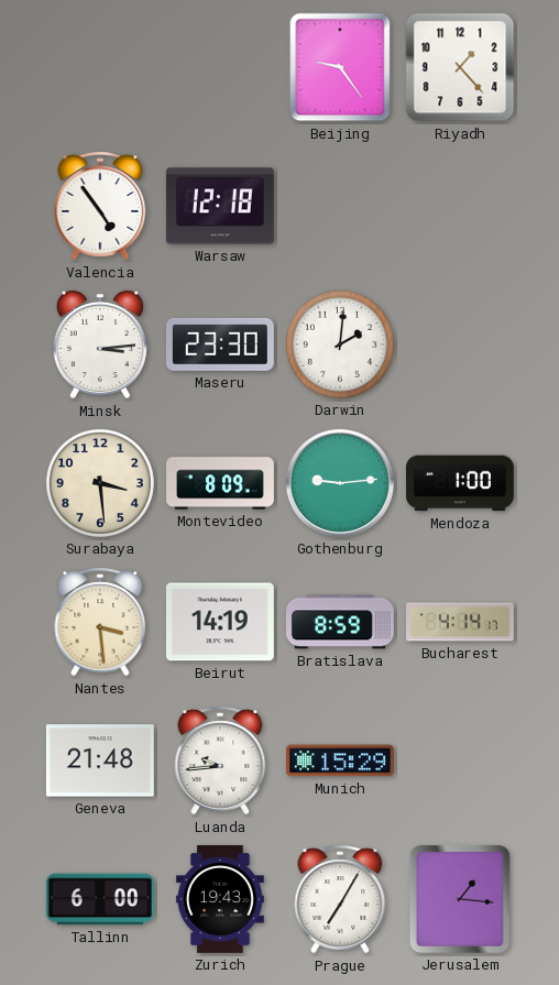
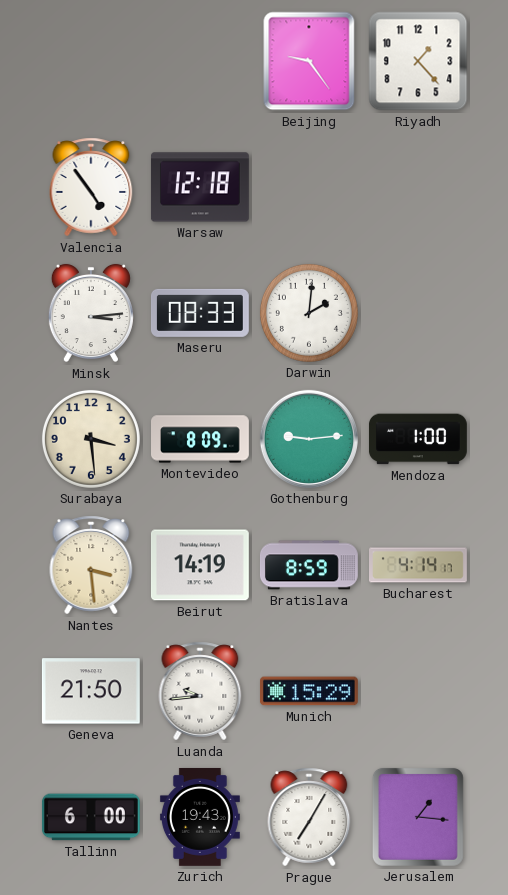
Maseru: 23:30 -> 08:33 (200, 313)
Geneva: 21:48 -> 21:50 (91, 691)
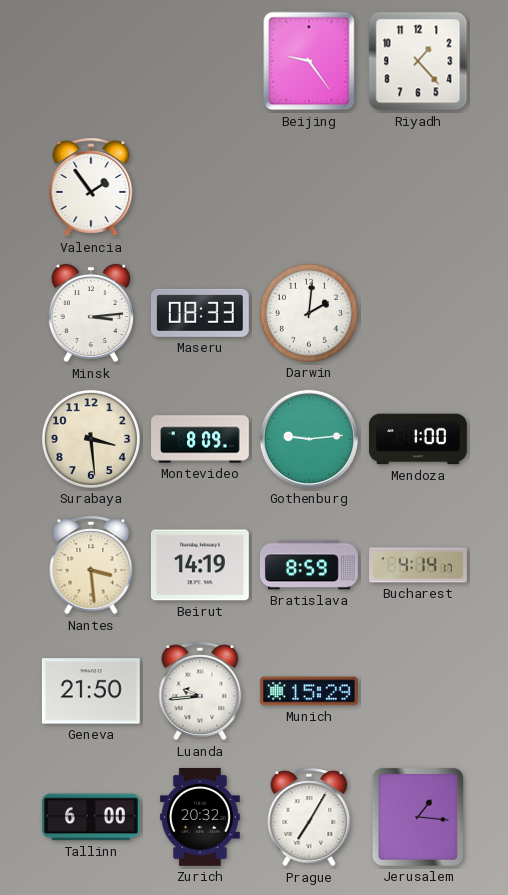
Valencia: 4:54 -> 1:54 (91, 187)
Warsaw: 12:18 -> none (200, 187)
Zurich: 19:43 -> 20:32 (200, 817)
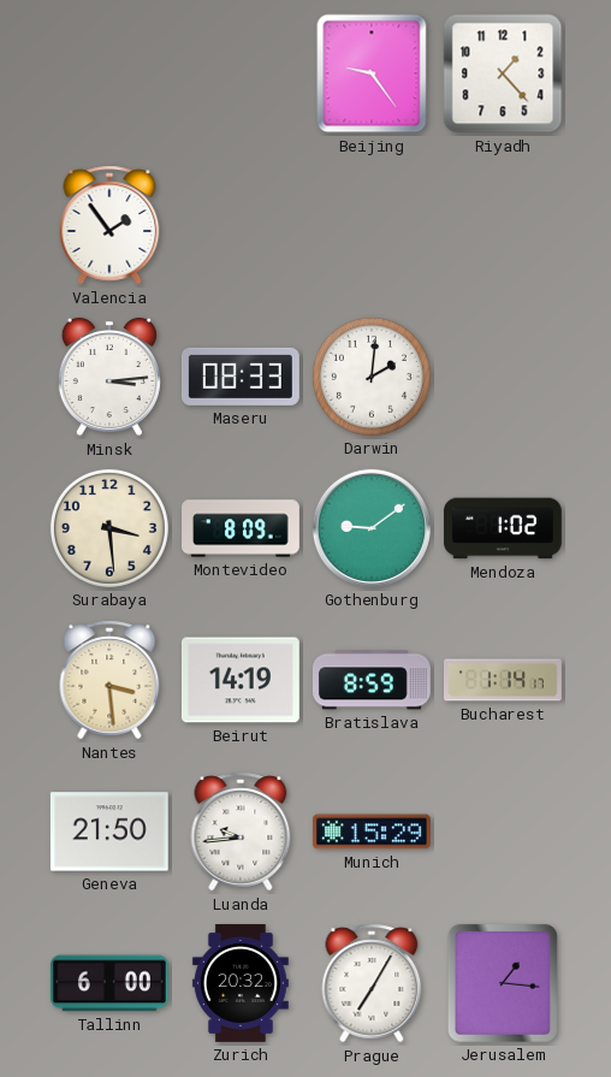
Gothenburg: 9:14 -> 9:09 (372, 528)
Mendoza: 1:00 -> 1:02 (503, 528)
Bucharest: 4:14 -> 1:14 (504, 680)
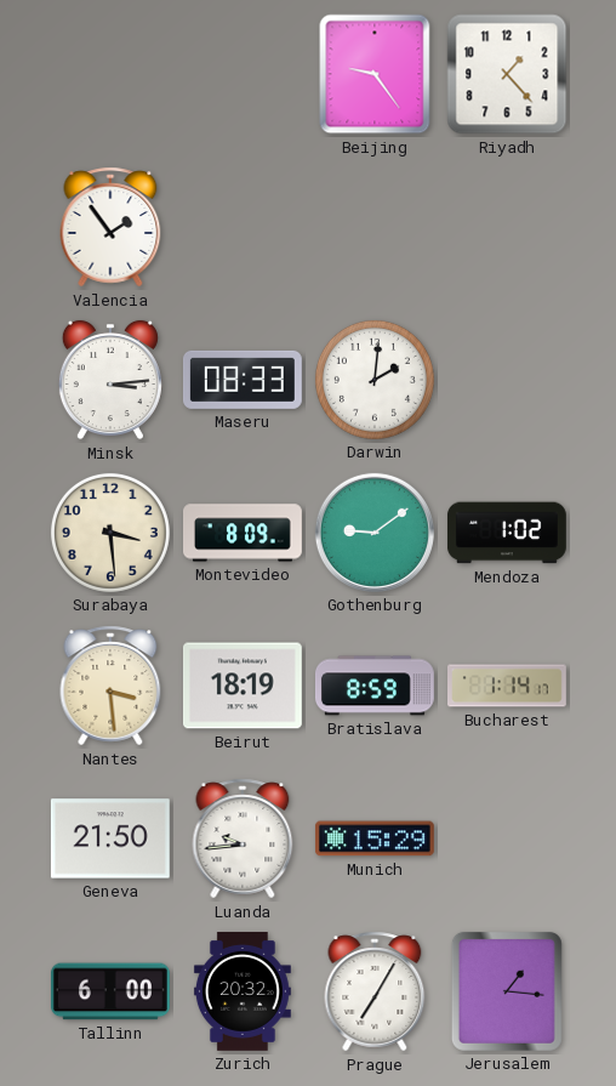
Beirut: 14:19 -> 18:19 (243, 686)
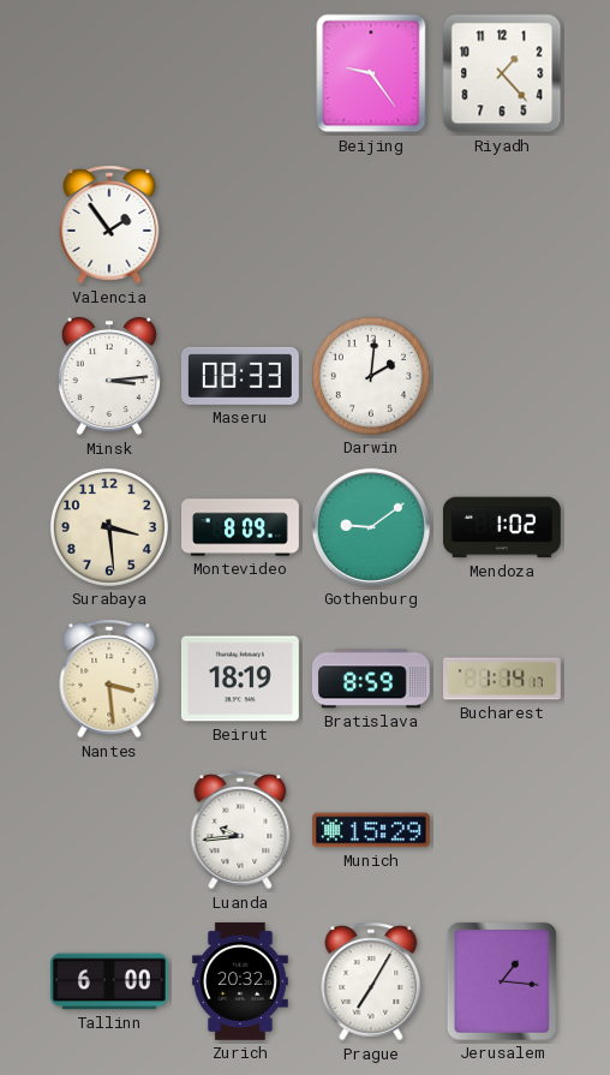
Geneva: 21:50 -> none (110, 838)
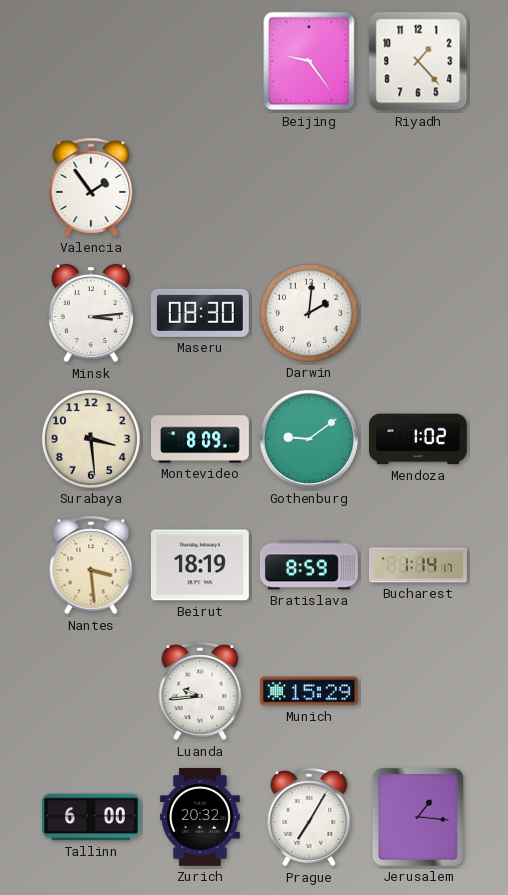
Maseru: 08:33 -> 08:30 (200, 313)
